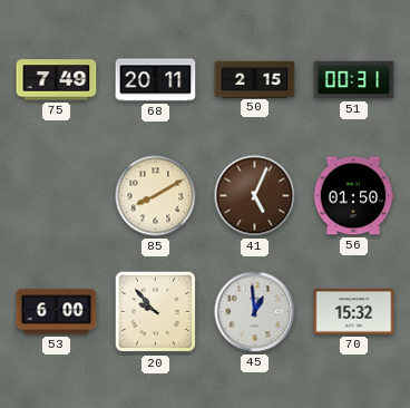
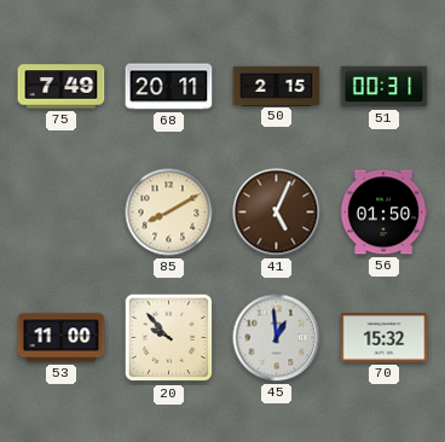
53: 6:00 -> 11:00 (62, 338)
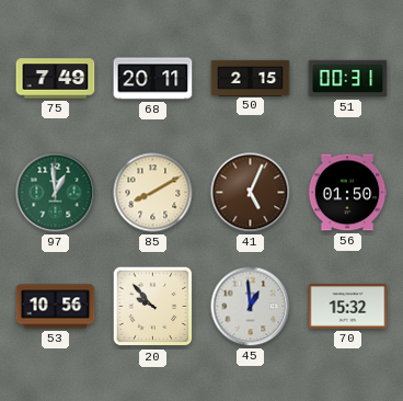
97: none -> 12:59 (56, 193)
53: 11:00 -> 10:56 (56, 307)
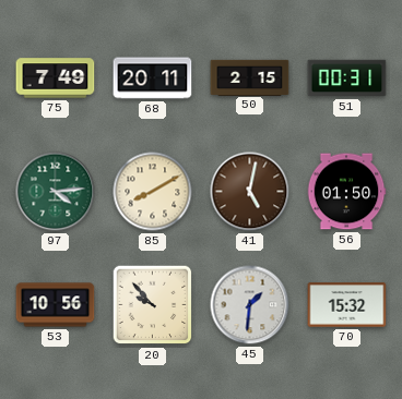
97: 12:59 -> 4:14 (56, 192)
41: 5:04 -> 5:02 (250, 192)
45: 12:59 -> 1:31 (250, 305)
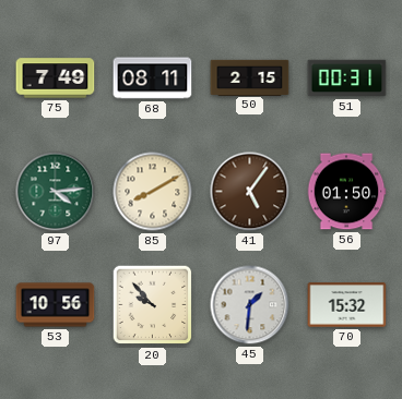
68: 20:11 -> 08:11 (153, 78)
41: 5:02 -> 5:06 (250, 192)
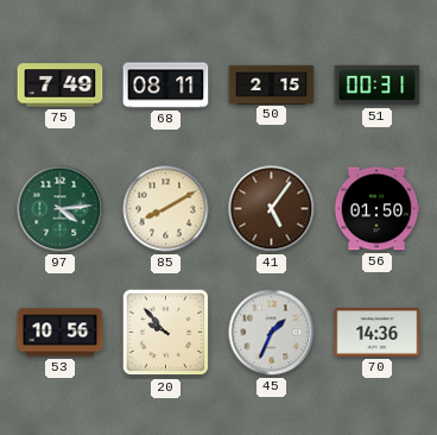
45: 1:31 -> 1:34 (272, 333)
70: 15:32 -> 14:36 (378, 333)
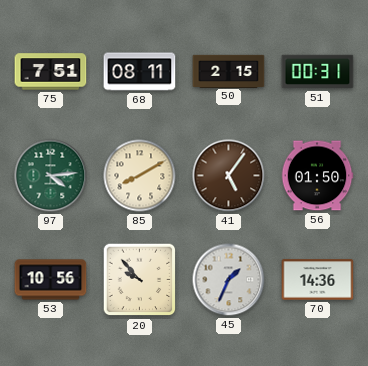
75: 7:49 -> 7:51 (51, 72)
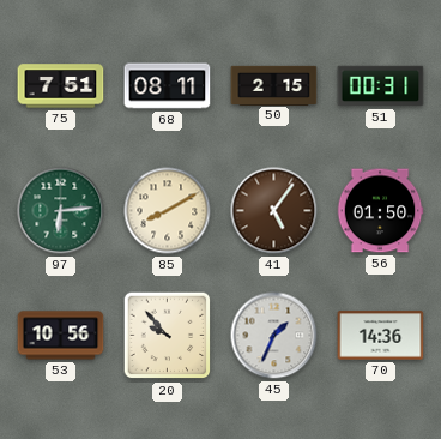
97: 4:14 -> 6:14 (61, 211)
